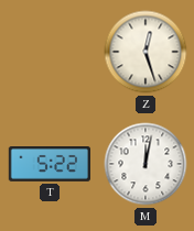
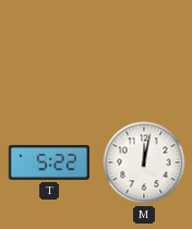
Z: 12:27 -> none (145, 52)
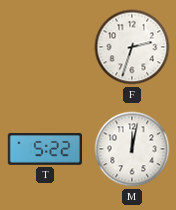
F: none -> 2:33 (132, 47)
